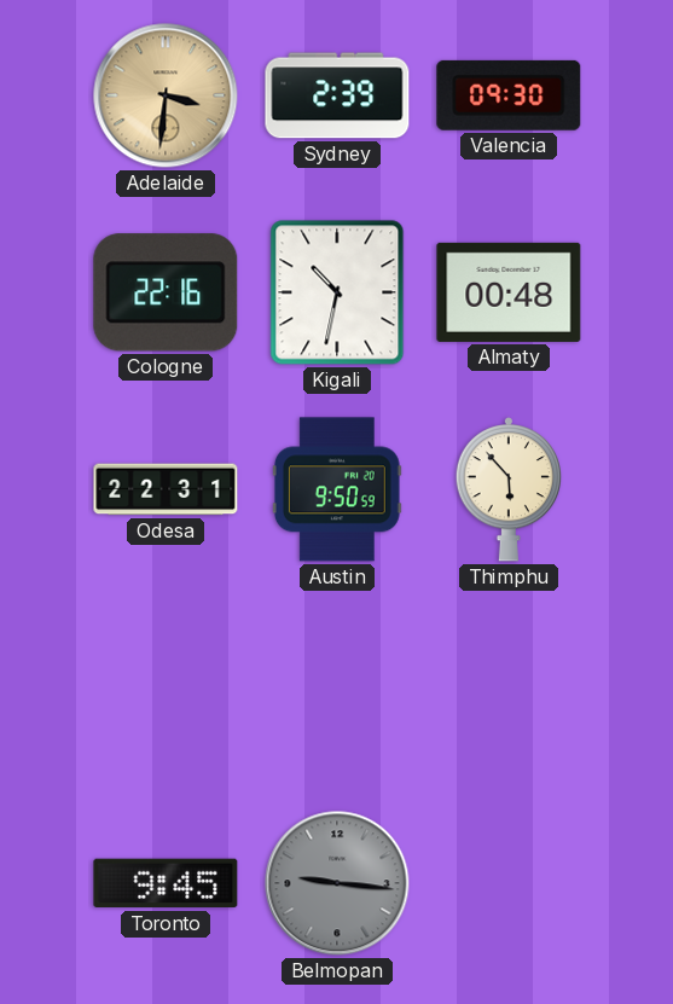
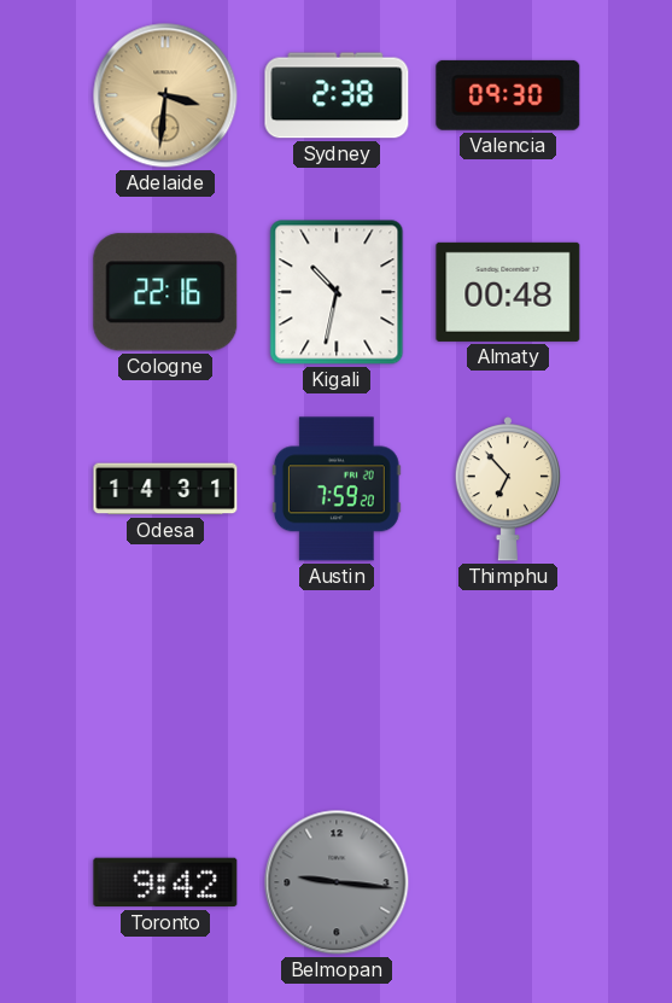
Sydney: 2:39 -> 2:38 (337, 95)
Odesa: 22:31 -> 14:31 (165, 489)
Austin: 9:50 -> 7:59 (337, 489)
Thimphu: 5:53 -> 6:53 (507, 489)
Toronto: 9:45 -> 9:42 (165, 882)
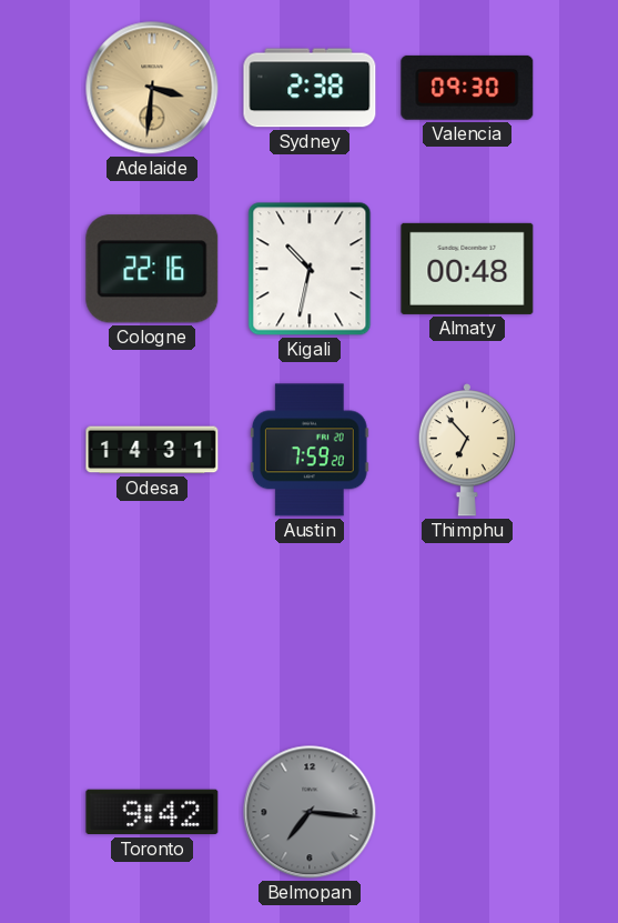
Belmopan: 9:16 -> 7:16 (310, 812)
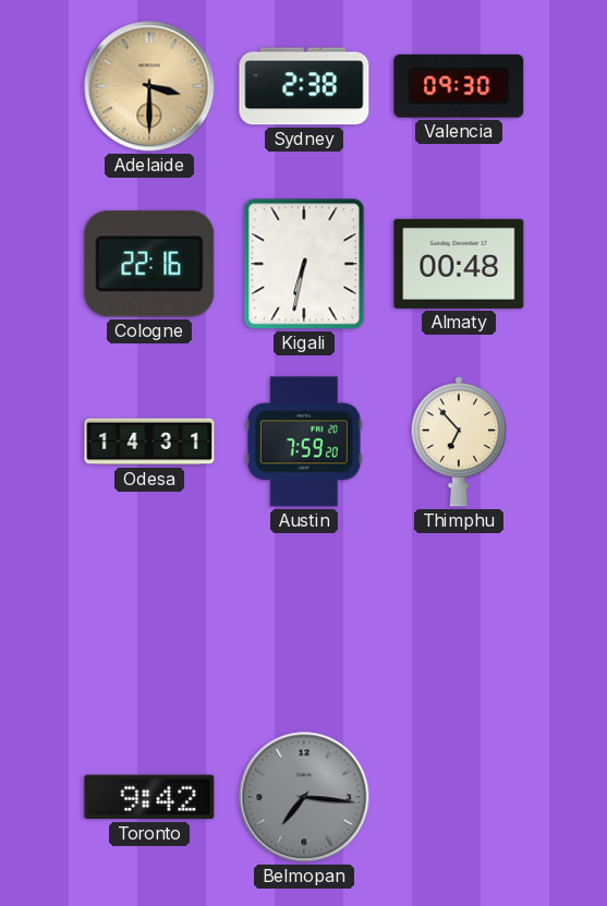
Adelaide: 3:31 -> 3:30 (149, 86)
Kigali: 10:32 -> 6:32 (304, 264)
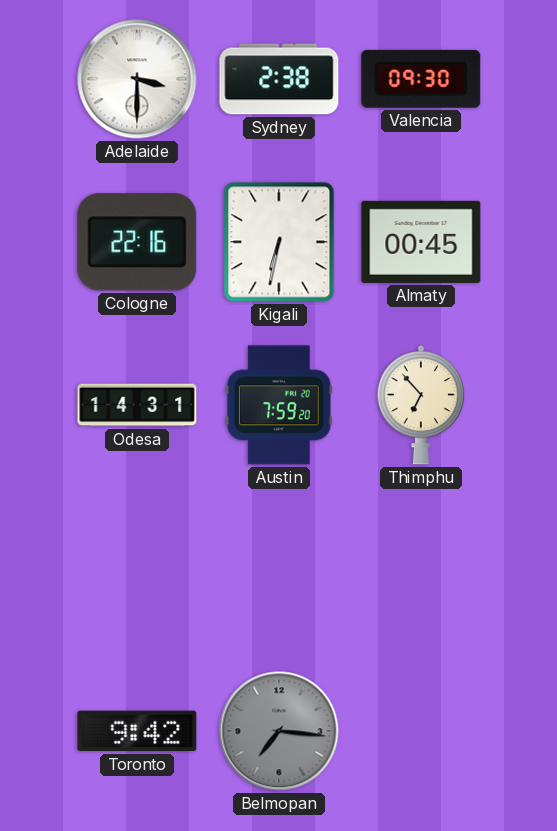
Adelaide dial: champagne -> white (137, 79)
Almaty: 00:48 -> 00:45 (421, 242)
